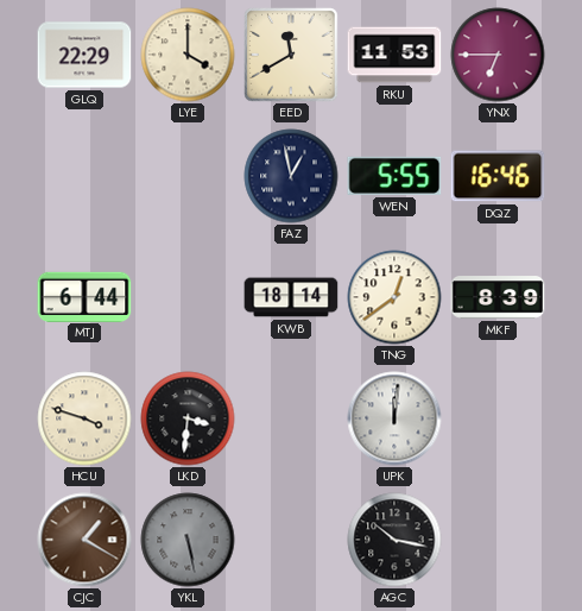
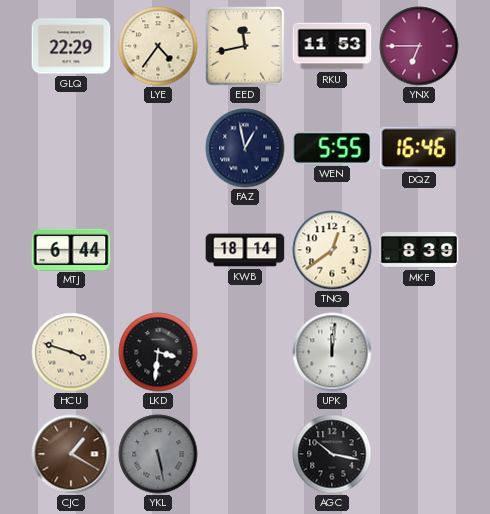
LYE: 4:00 -> 4:36 (158, 46)
EED: 11:40 -> 11:43 (245, 46)
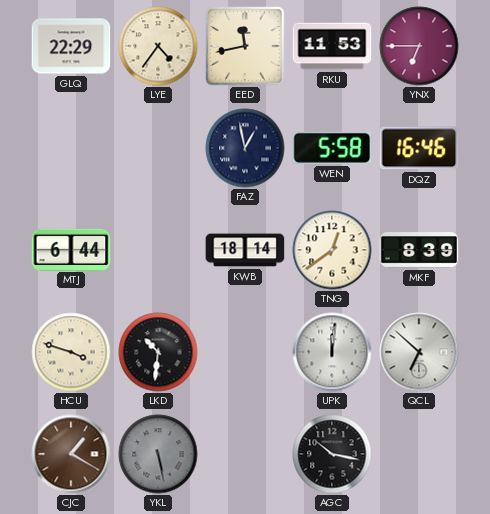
WEN: 5:55 -> 5:58 (332, 148)
LKD: 3:31 -> 10:31 (158, 352)
QCL: none -> 6:52 (419, 352)
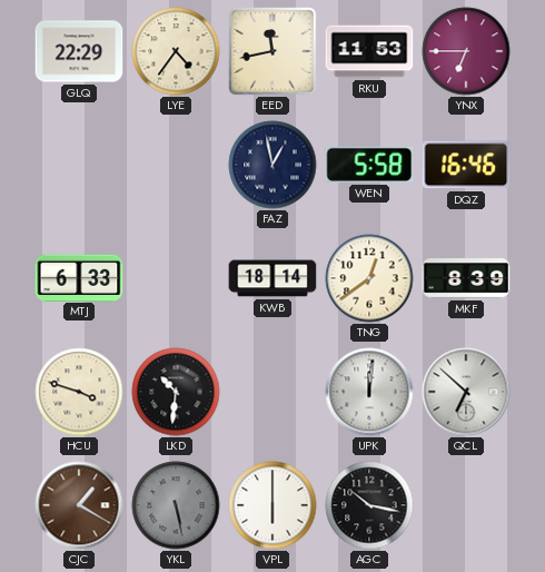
MTJ: 6:44 -> 6:33 (79, 277)
VPL: none -> 6:00 (272, 505)
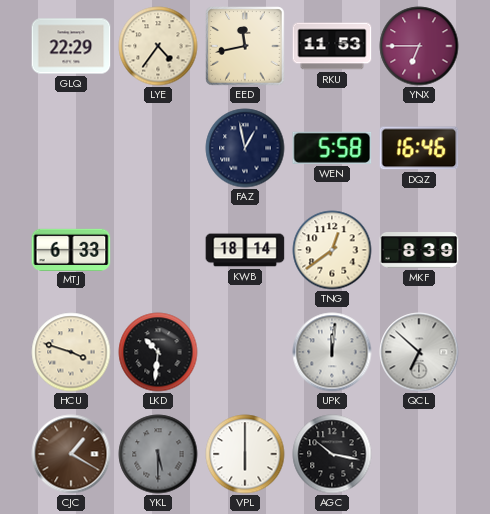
YKL: 5:28 -> 5:30 (158, 454)
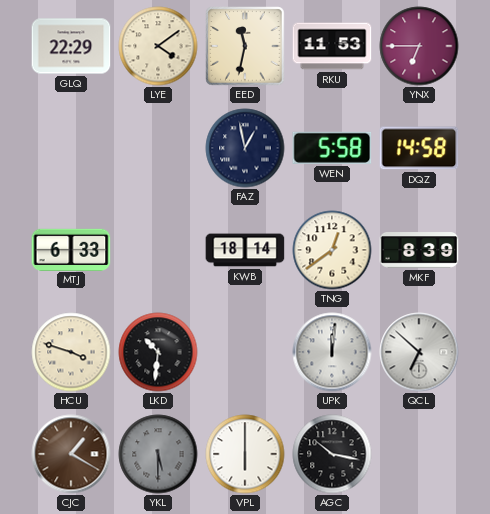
LYE: 4:36 -> 4:09 (158, 46)
EED: 11:43 -> 11:32 (245, 46)
DQZ: 16:46 -> 14:58 (419, 148)
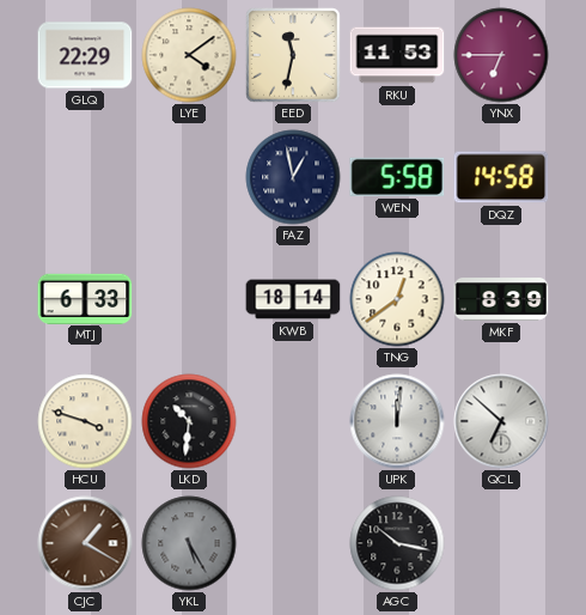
YKL: 5:30 -> 5:25 (189, 543)
VPL: 6:00 -> none (245, 454)
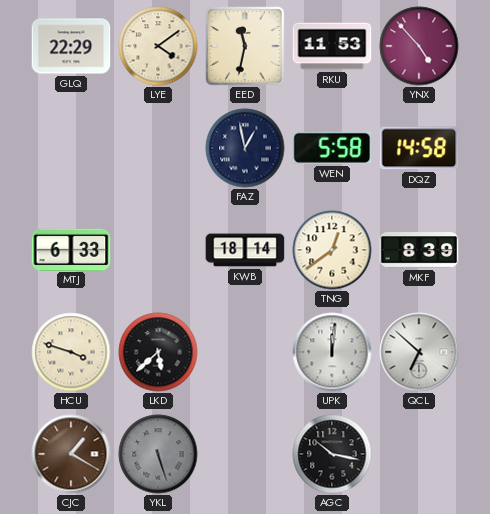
YNX: 6:45 -> 4:53 (419, 46)
LKD: 10:31 -> 5:38 (158, 352)
YKL: 5:25 -> 5:27 (158, 454)
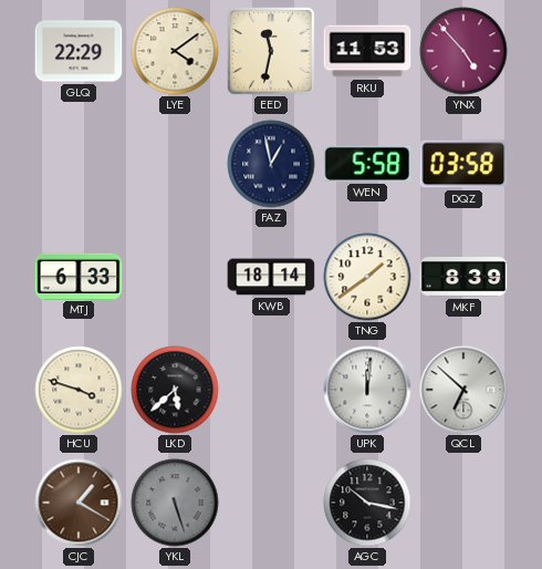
DQZ: 14:58 -> 03:58 (463, 164)
TNG: 12:39 -> 1:39 (367, 277)
